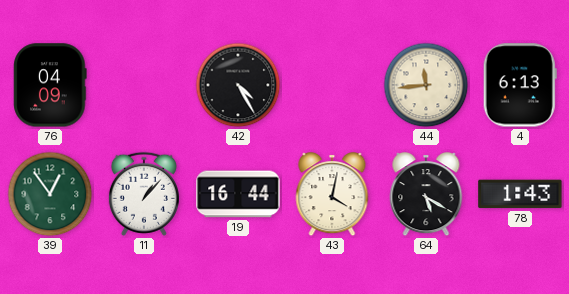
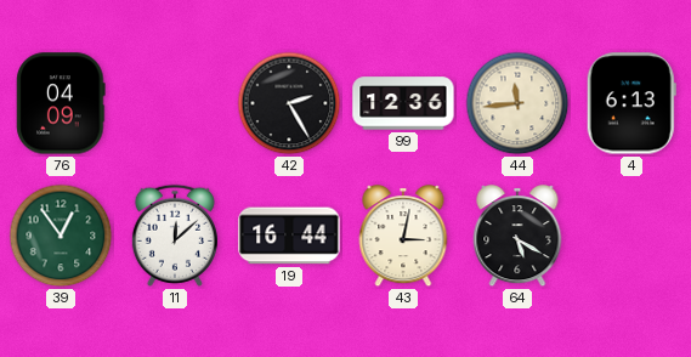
42: 4:25 -> 2:25 (289, 103)
99: none -> 12:36 (403, 103)
11: 1:07 -> 12:08 (175, 236)
43: 4:02 -> 3:02 (403, 237)
78: 1:43 -> none (520, 194)
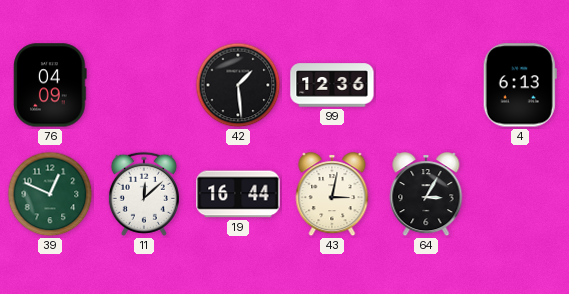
42: 2:25 -> 1:29 (238, 85)
44: 11:44 -> none (517, 103)
39: 12:54 -> 12:49 (50, 194)
64: 5:20 -> 3:05 (426, 195)
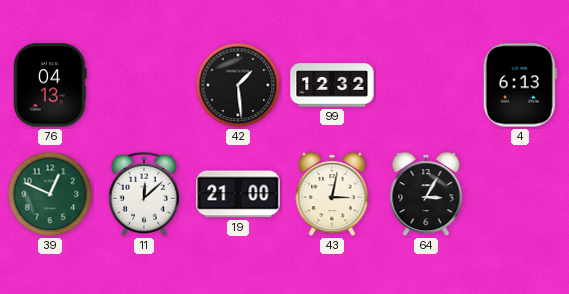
76: 04:09 -> 04:13 (50, 85)
99: 12:36 -> 12:32 (332, 85)
19: 16:44 -> 21:00 (238, 194)
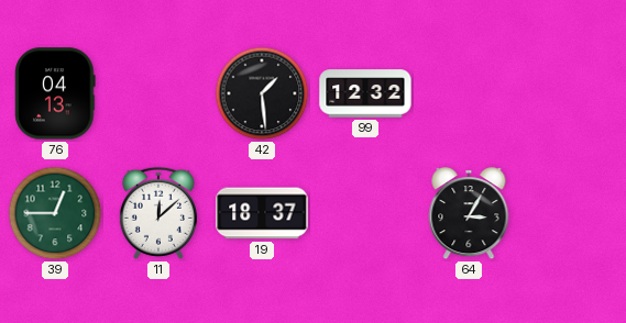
4: 6:13 -> none (520, 85)
39: 12:49 -> 12:45 (55, 213)
19: 21:00 -> 18:37 (262, 213)
43: 3:02 -> none (332, 195)
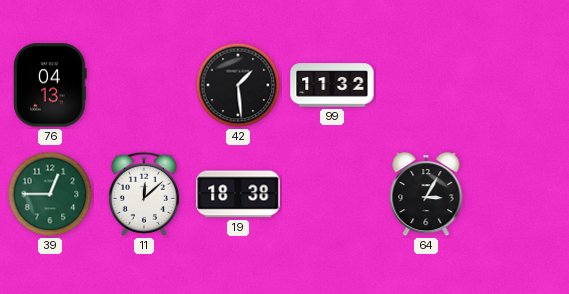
99: 12:32 -> 11:32 (332, 85)
19: 18:37 -> 18:38 (238, 194)
